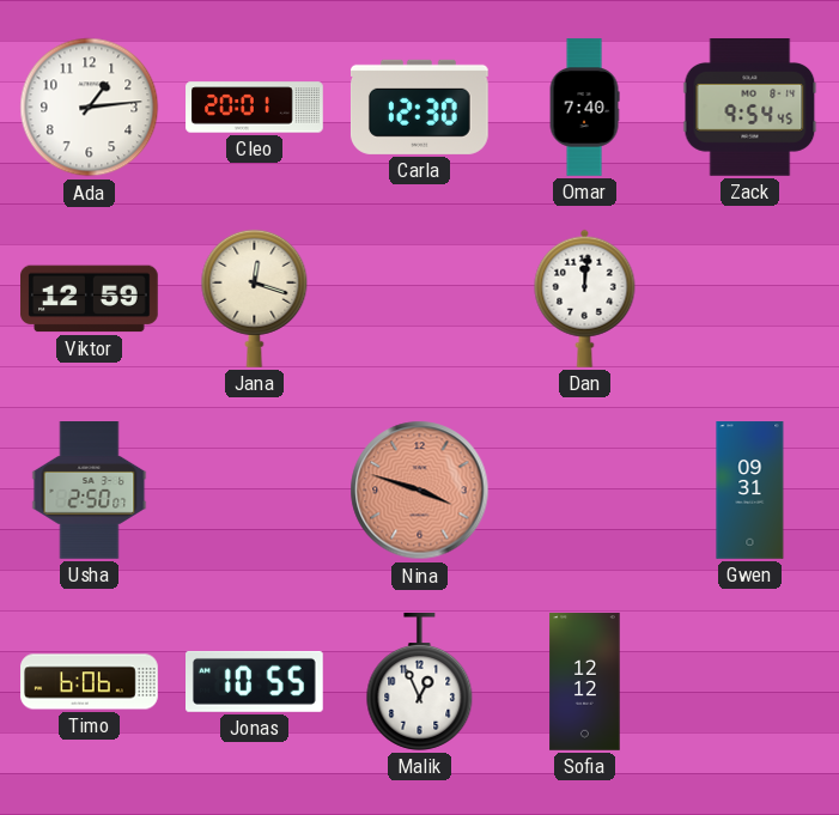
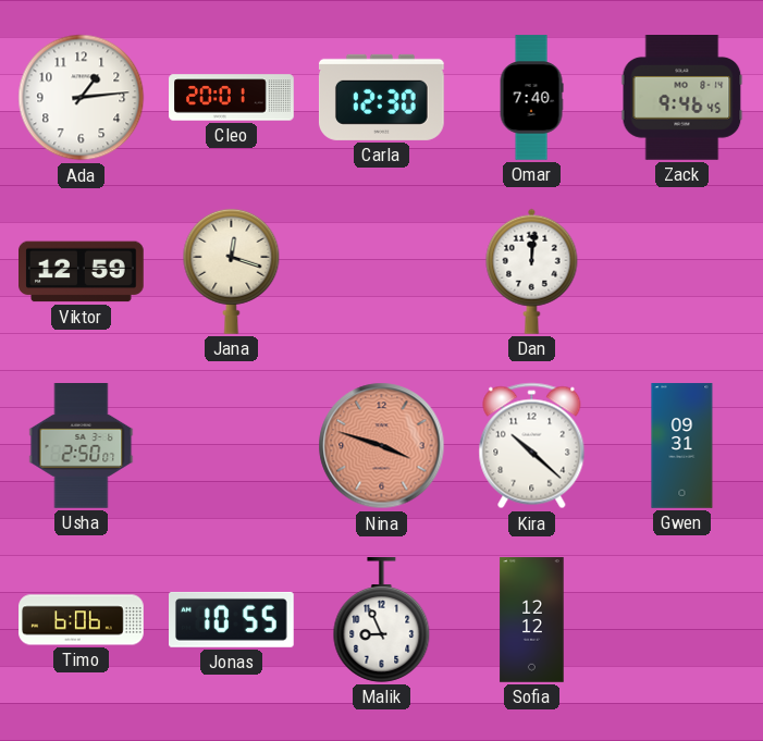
Zack: 9:54 -> 9:46 (682, 98)
Kira: none -> 10:22 (532, 446)
Malik: 12:56 -> 8:56 (382, 620)
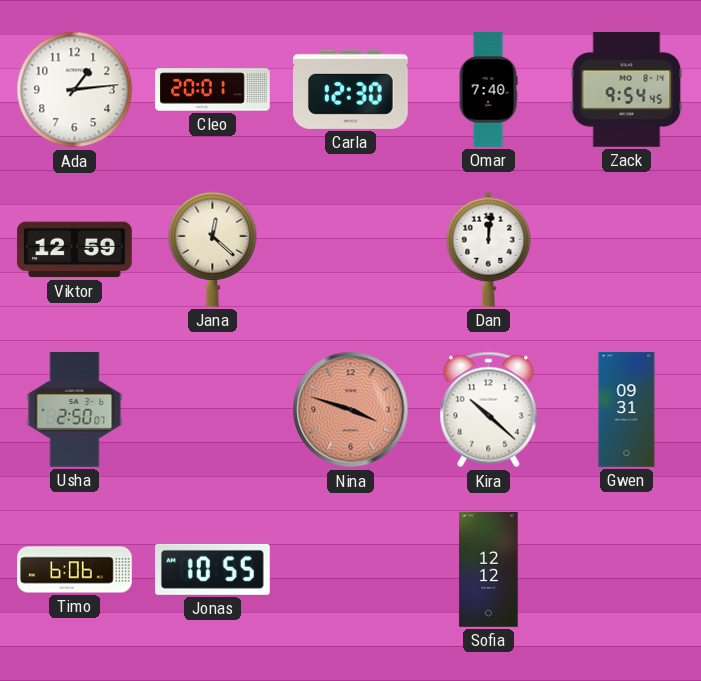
Zack: 9:46 -> 9:54 (627, 90)
Jana: 12:18 -> 12:22 (213, 249)
Malik: 8:56 -> none (382, 620)
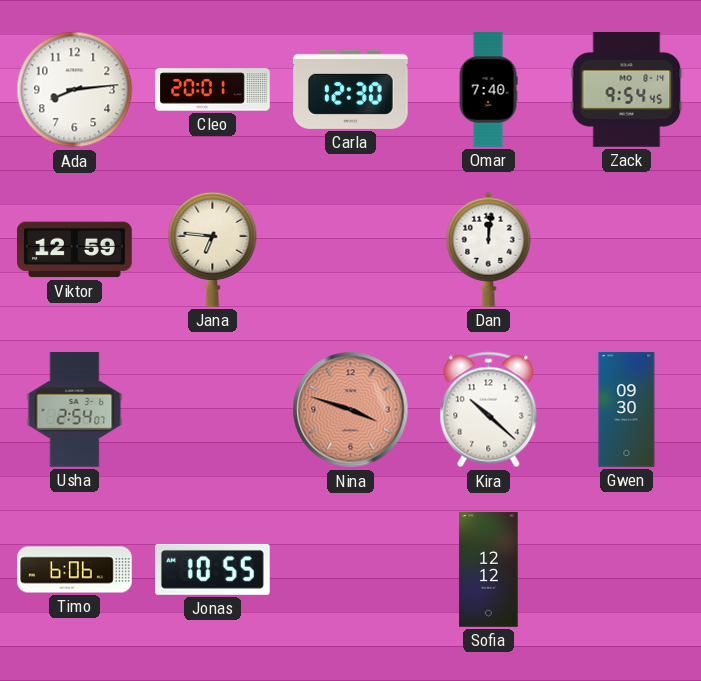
Ada: 1:14 -> 8:14 (75, 90)
Jana: 12:22 -> 6:46 (213, 249)
Usha: 2:50 -> 2:54 (75, 410)
Gwen: 09:31 -> 09:30 (627, 410)
